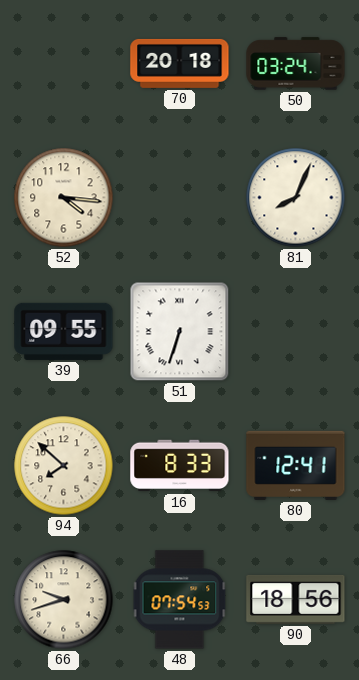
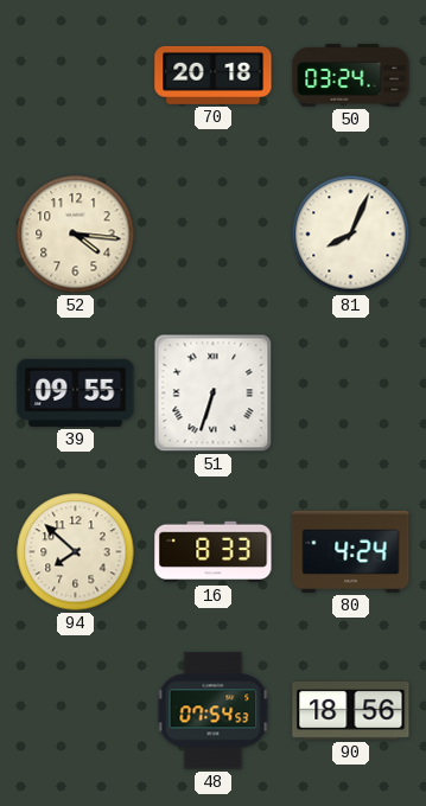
80: 12:41 -> 4:24 (351, 551)
66: 9:42 -> none (64, 600)
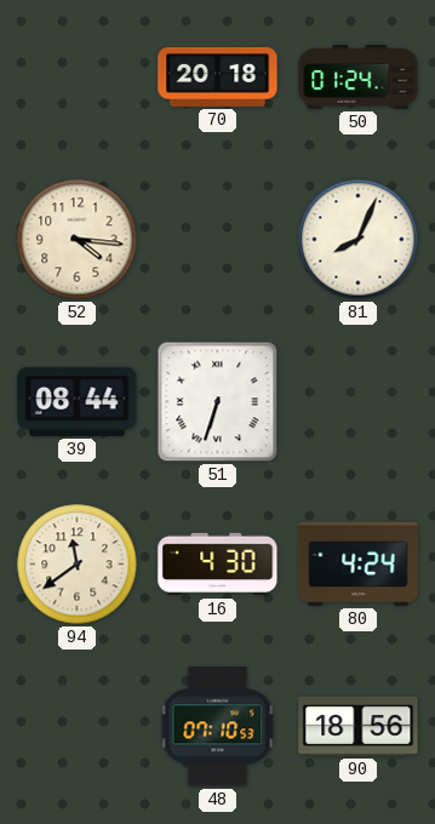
50: 03:24 -> 01:24 (359, 78)
39: 09:55 -> 08:44 (78, 401)
94: 7:52 -> 11:39 (78, 565)
16: 8:33 -> 4:30 (218, 565)
48: 07:54 -> 07:10 (218, 727)
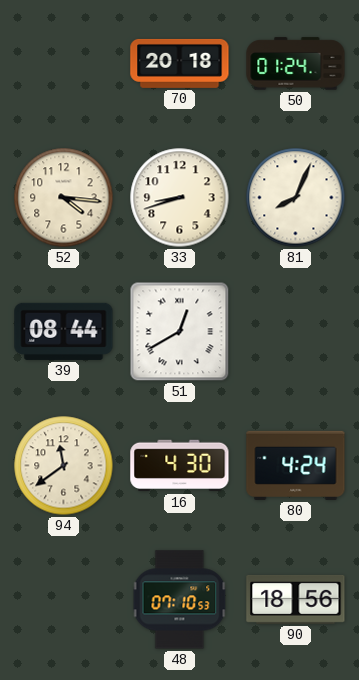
33: none -> 8:42 (180, 198)
51: 6:33 -> 12:40 (180, 332)
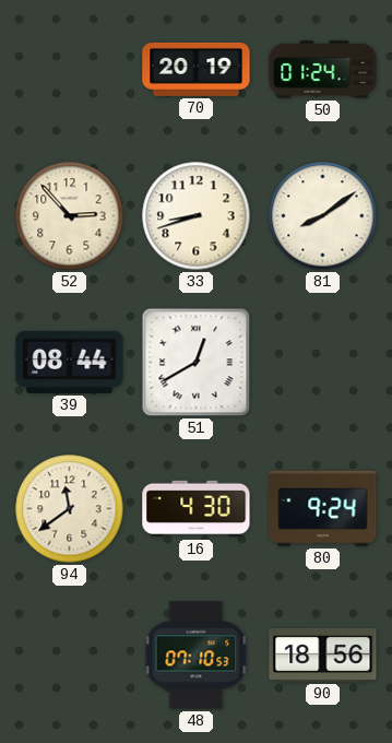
70: 20:18 -> 20:19 (197, 69)
52: 4:16 -> 2:53 (70, 216)
81: 8:04 -> 8:09 (323, 216)
80: 4:24 -> 9:24 (323, 508)
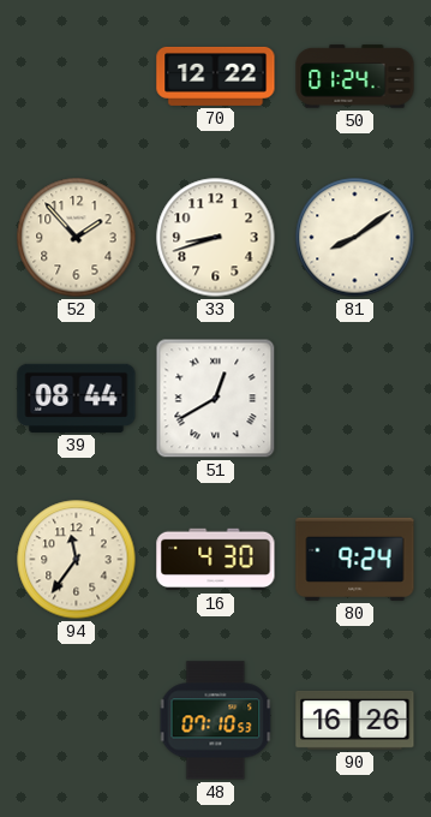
70: 20:19 -> 12:22 (216, 76)
52: 2:53 -> 1:53 (77, 238)
94: 11:39 -> 11:36 (77, 560)
90: 18:56 -> 16:26 (355, 720)
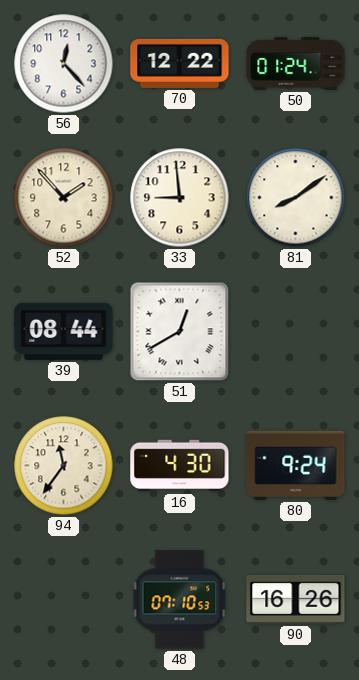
56: none -> 12:23 (64, 64)
33: 8:42 -> 8:59 (180, 198)
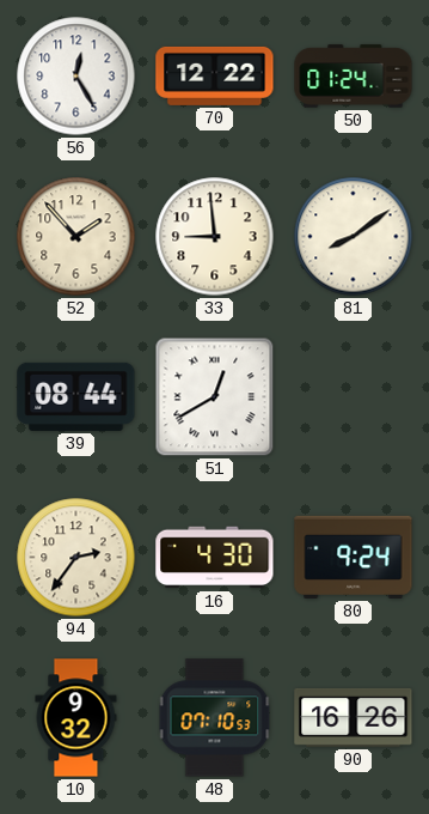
56: 12:23 -> 12:25 (76, 77)
94: 11:36 -> 2:36 (76, 558)
10: none -> 9:32 (76, 718)
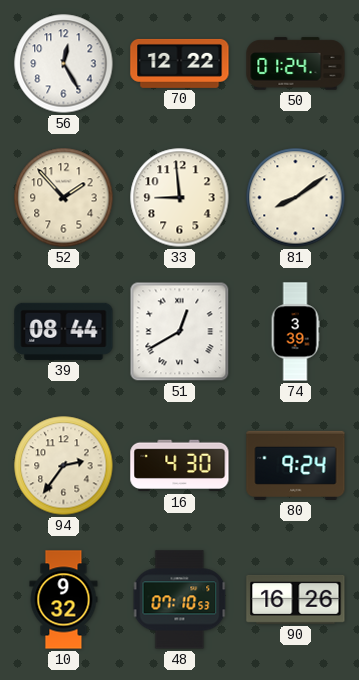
74: none -> 3:39 (295, 332)
